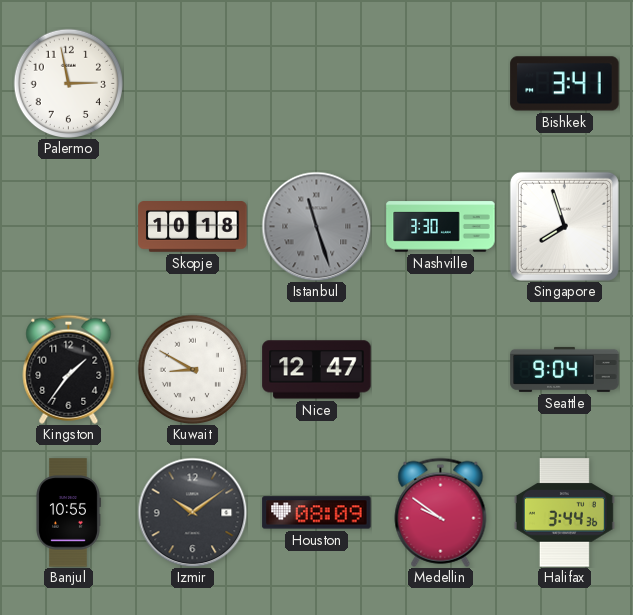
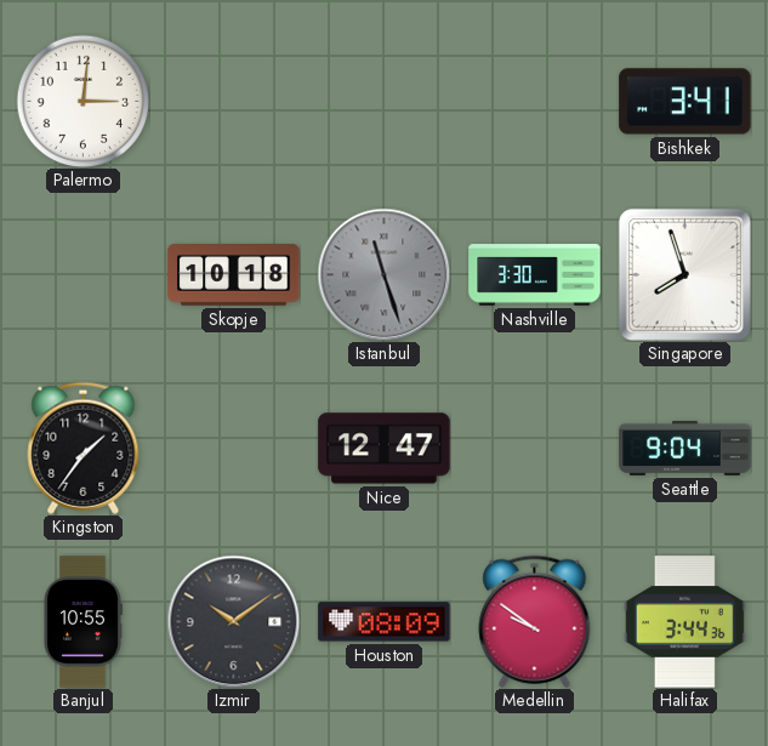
Palermo: 2:58 -> 3:01 (83, 101)
Kuwait: 8:50 -> none (192, 369)
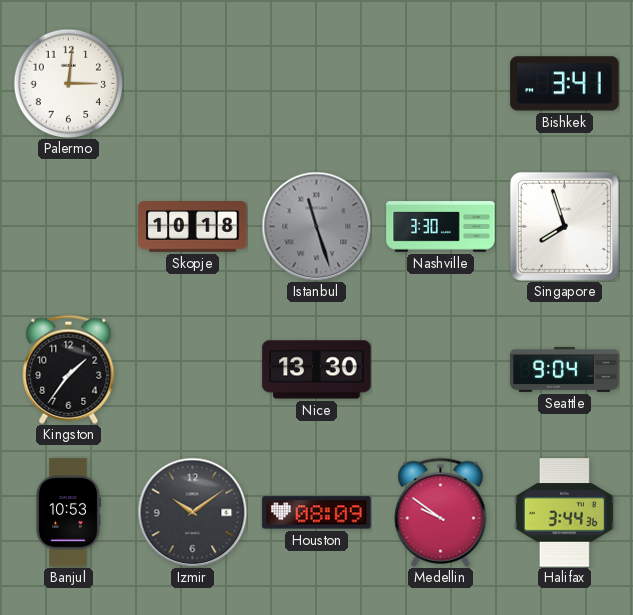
Nice: 12:47 -> 13:30 (317, 370)
Banjul: 10:55 -> 10:53 (68, 513)
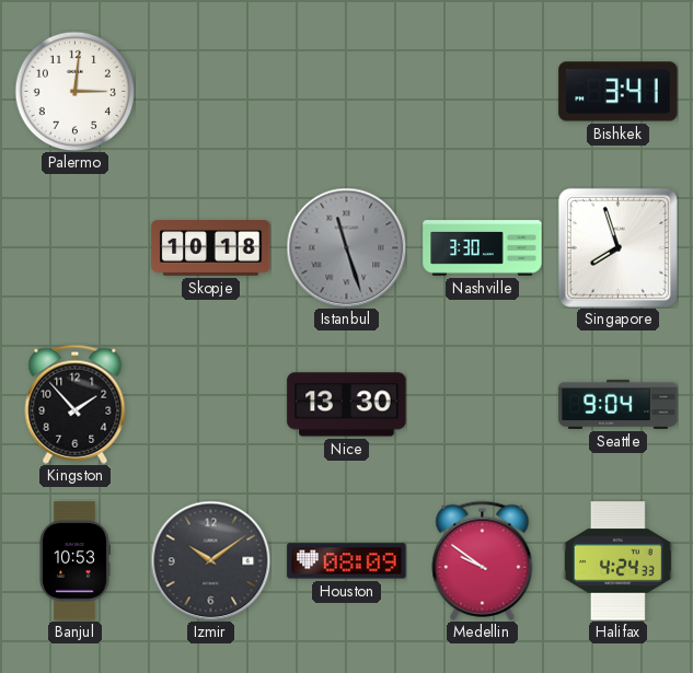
Kingston: 1:36 -> 1:53 (76, 404)
Halifax: 3:44 -> 4:24 (617, 561)
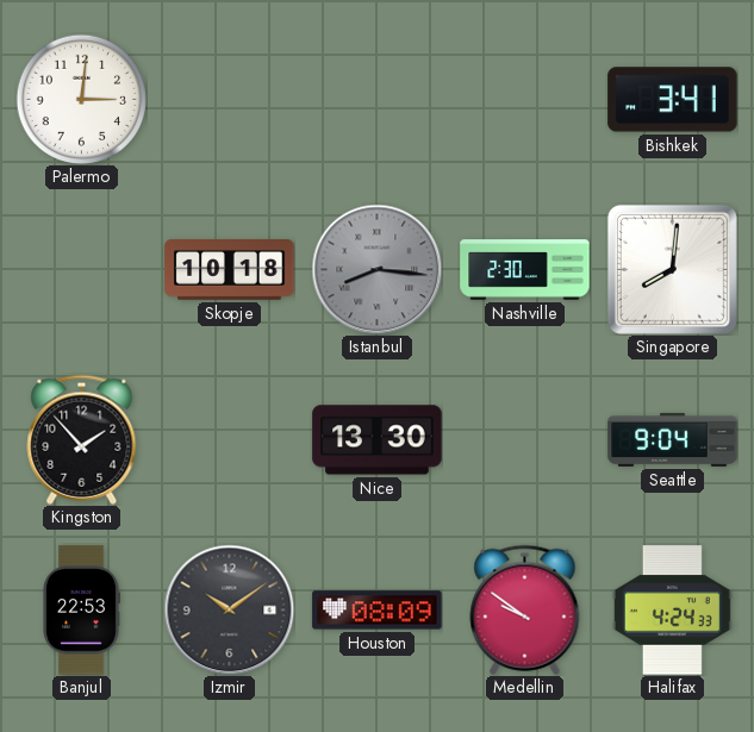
Istanbul: 11:27 -> 8:16 (376, 269)
Nashville: 3:30 -> 2:30 (525, 270)
Singapore: 7:57 -> 8:01 (672, 269)
Banjul: 10:53 -> 22:53 (81, 611)
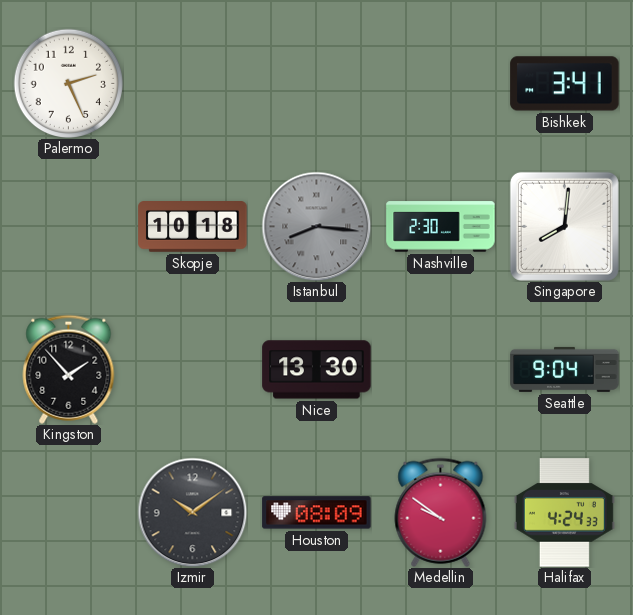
Palermo: 3:01 -> 2:26 (68, 83)
Banjul: 22:53 -> none (81, 611)
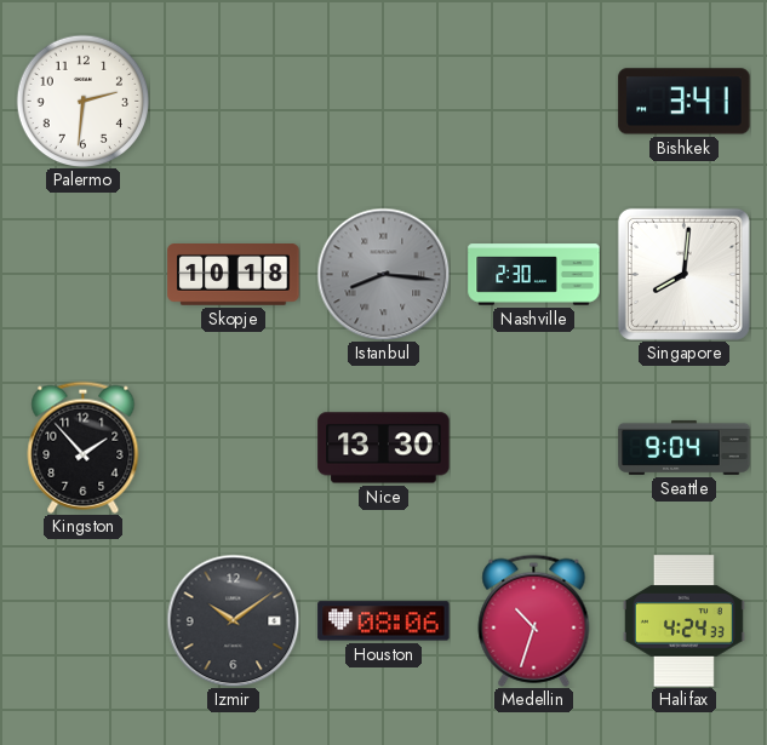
Palermo: 2:26 -> 2:31 (82, 101)
Houston: 08:09 -> 08:06 (384, 621)
Medellin: 9:51 -> 10:33 (534, 620)
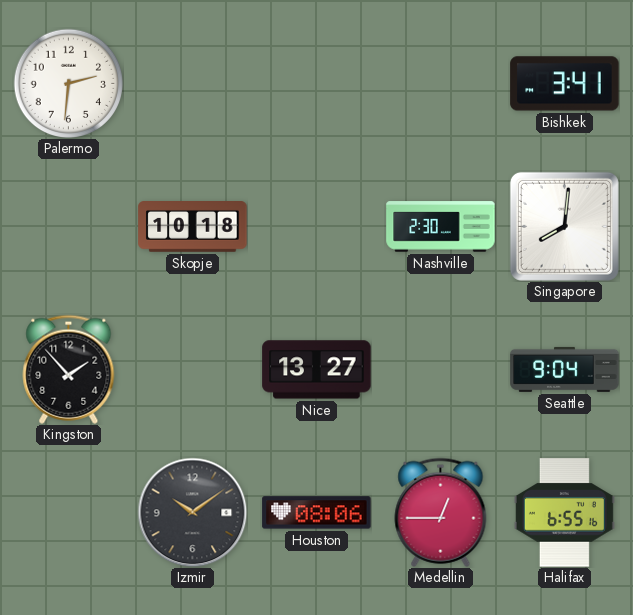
Istanbul: 8:16 -> none (383, 274)
Nice: 13:30 -> 13:27 (317, 370)
Medellin: 10:33 -> 12:45 (441, 512)
Halifax: 4:24 -> 6:55 (564, 513)
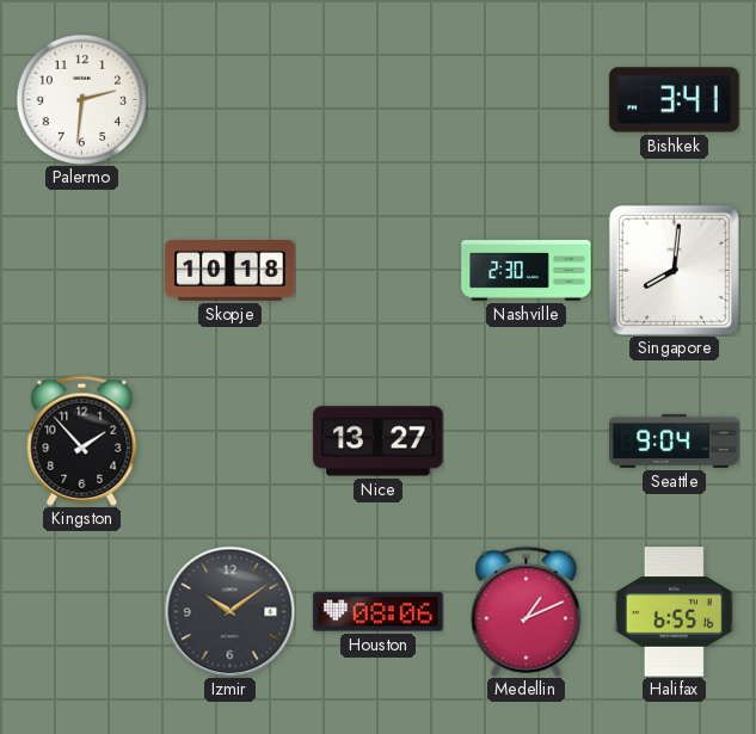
Medellin: 12:45 -> 1:11 (527, 611)
